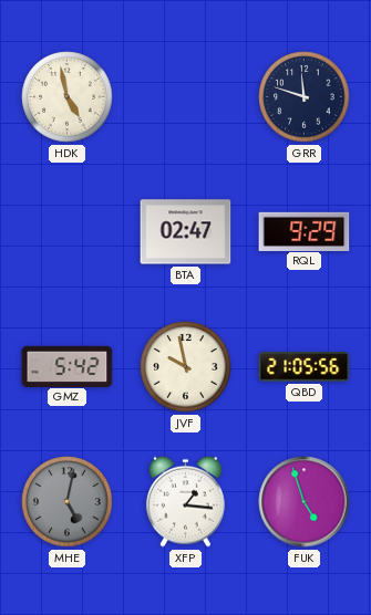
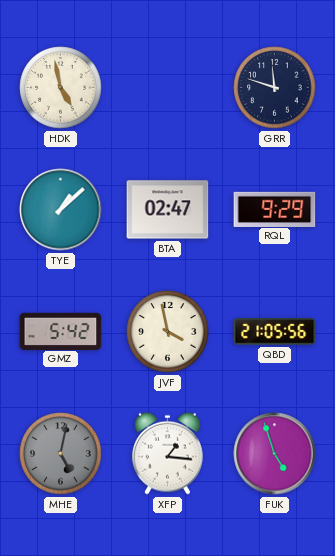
TYE: none -> 1:08 (61, 210)
JVF: 9:58 -> 3:58 (168, 332)
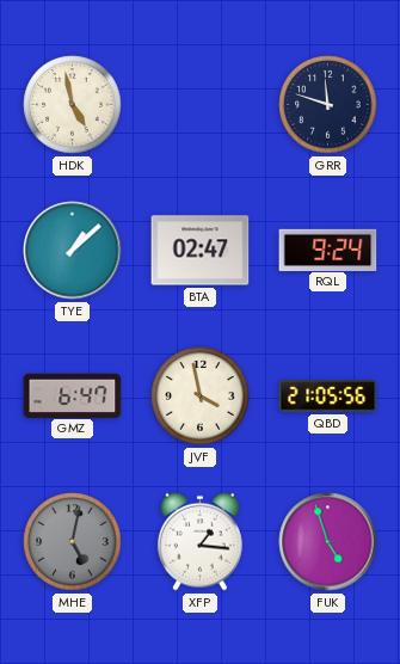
RQL: 9:29 -> 9:24 (328, 250)
GMZ: 5:42 -> 6:47 (73, 395)
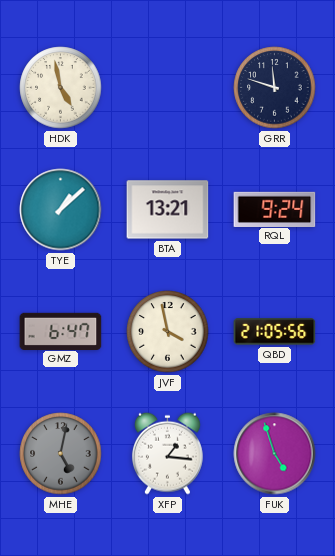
BTA: 02:47 -> 13:21 (168, 210)
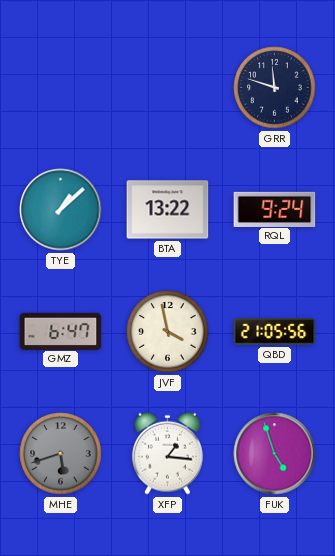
HDK: 4:58 -> none (61, 88)
BTA: 13:21 -> 13:22 (168, 210)
MHE: 5:02 -> 5:42 (61, 454)
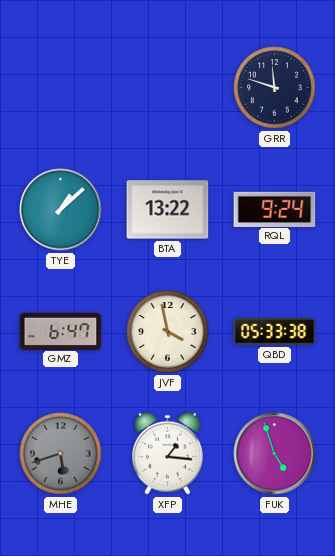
QBD: 21:05 -> 05:33 (275, 332)
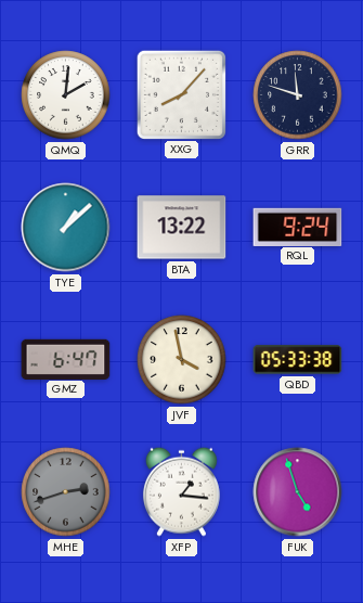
QMQ: none -> 2:01 (66, 95)
XXG: none -> 8:07 (181, 94)
MHE: 5:42 -> 2:42 (66, 492)
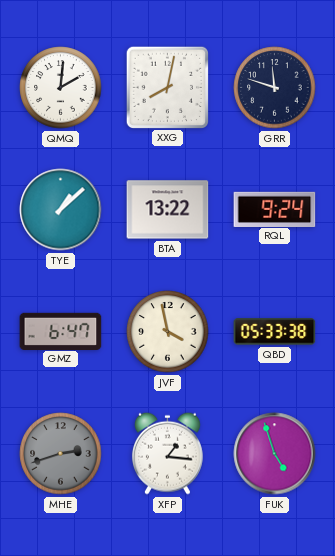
XXG: 8:07 -> 8:02 (167, 87)
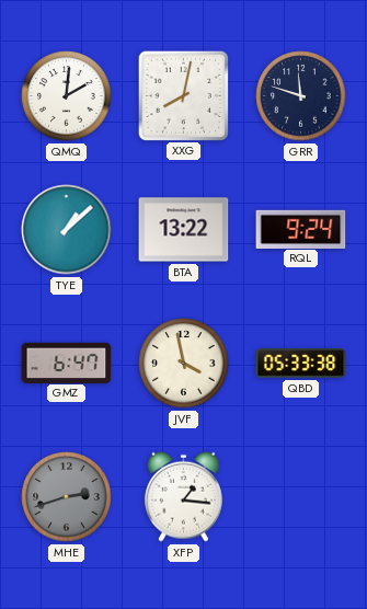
FUK: 4:57 -> none (275, 454)
